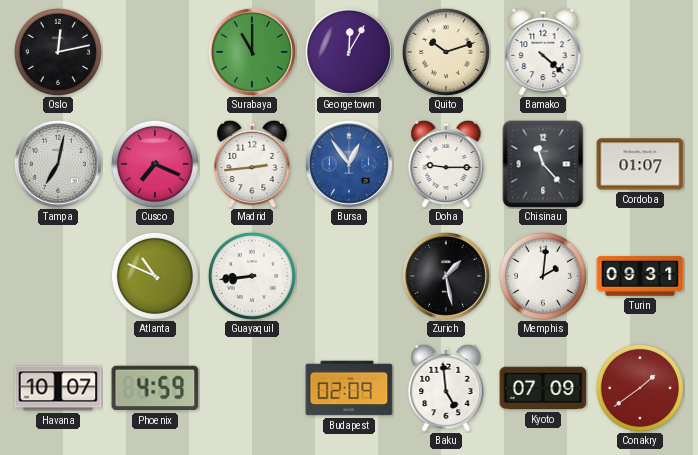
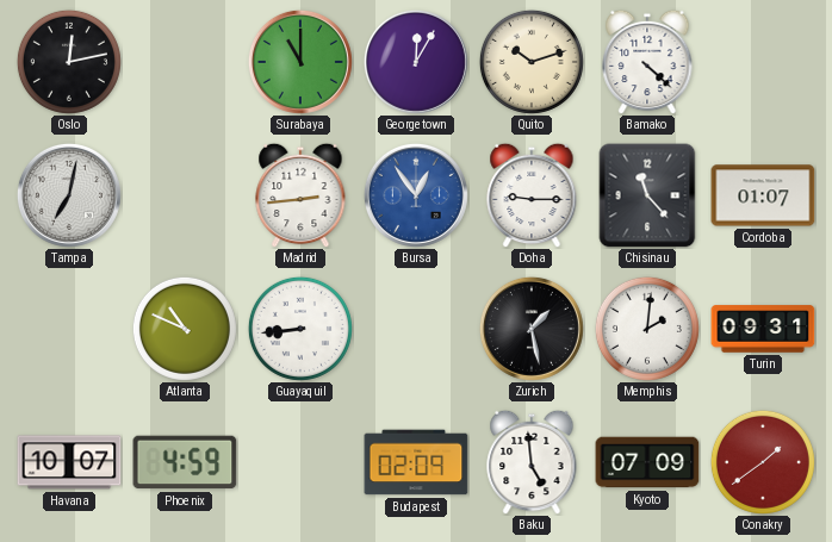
Cusco: 7:19 -> none (155, 164)
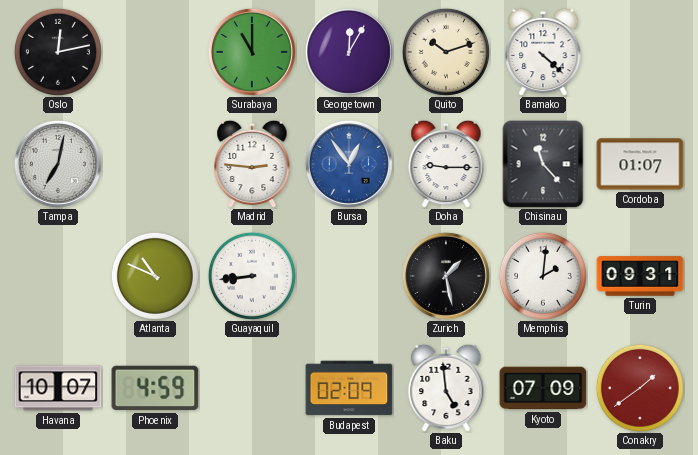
Madrid: 2:44 -> 2:46 (252, 164)
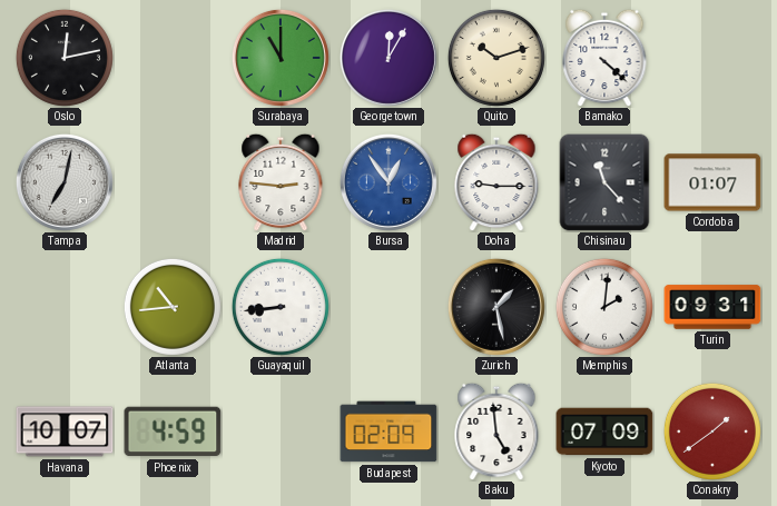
Atlanta: 10:49 -> 10:44 (173, 307)
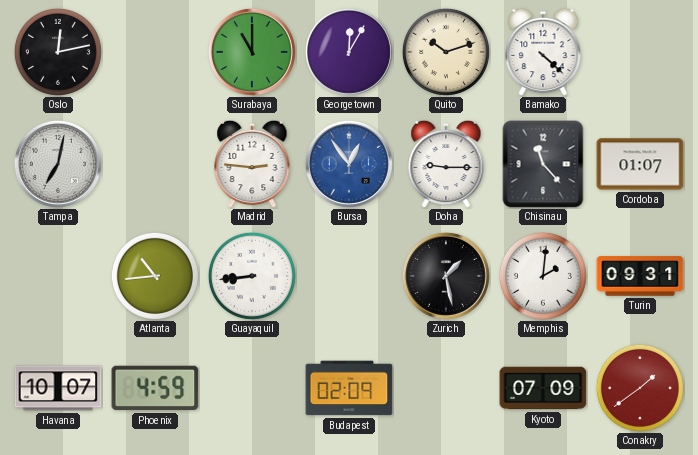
Baku: 4:59 -> none (496, 431)
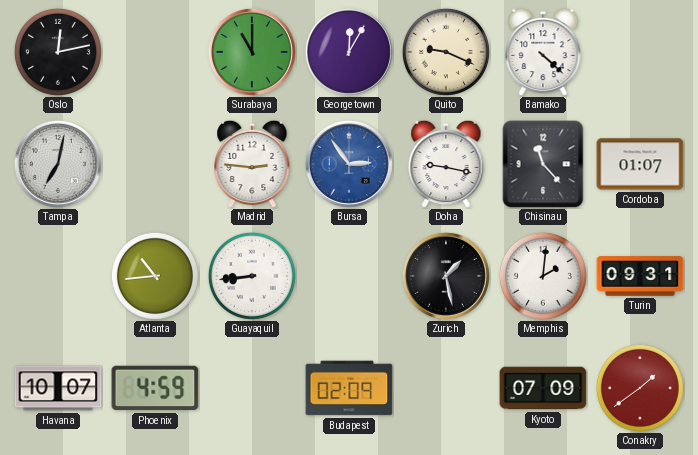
Quito: 10:12 -> 9:19 (446, 52)
Bursa: 12:54 -> 2:54 (349, 164)
Doha: 9:15 -> 9:17 (446, 164)
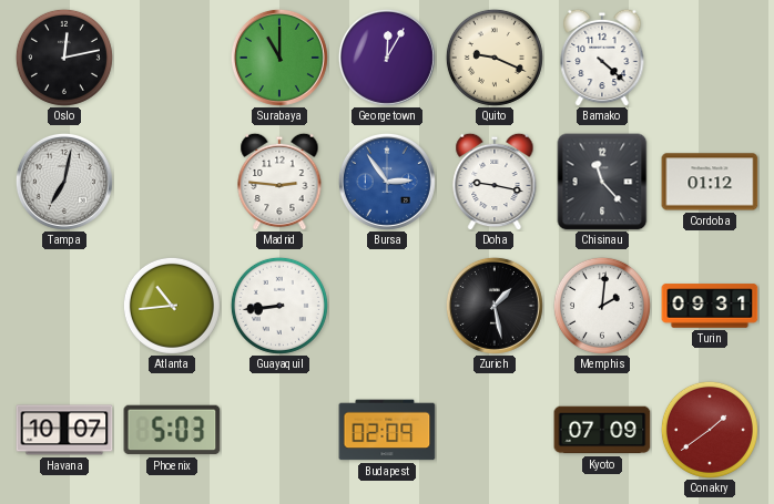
Cordoba: 01:07 -> 01:12 (710, 182)
Phoenix: 4:59 -> 5:03 (172, 430)
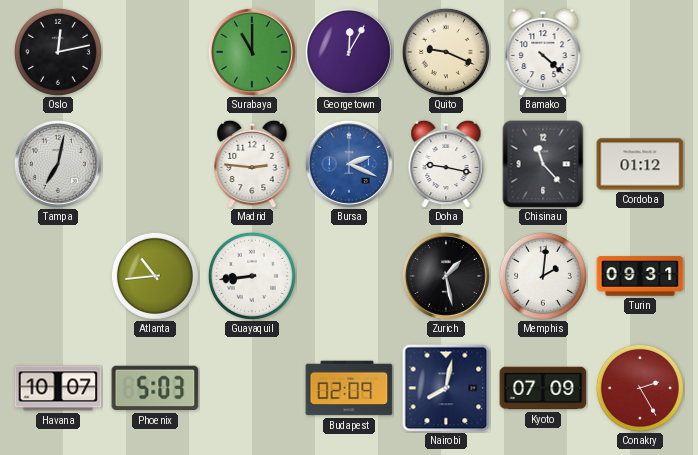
Bursa: 2:54 -> 2:19 (349, 164)
Nairobi: none -> 8:02 (446, 388)
Conakry: 1:39 -> 2:25 (640, 388)
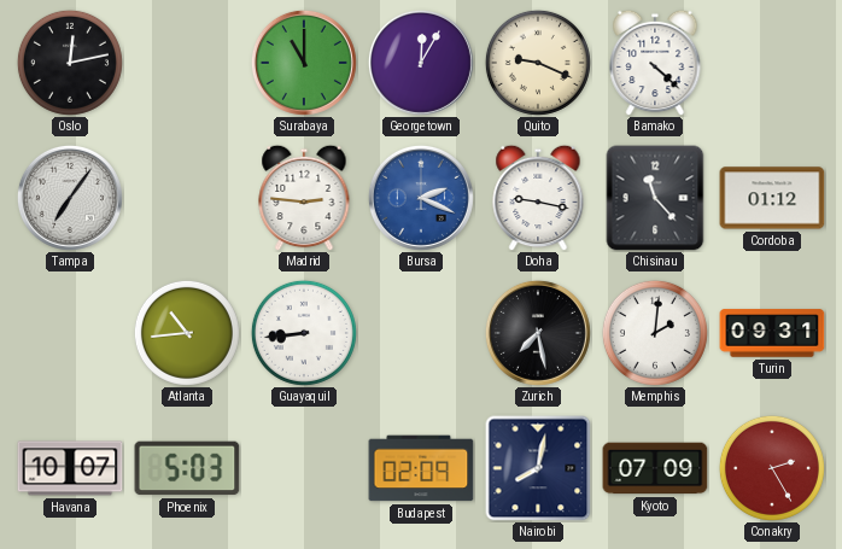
Tampa: 7:02 -> 7:06 (70, 198)
Zurich: 1:28 -> 7:28 (538, 333)
